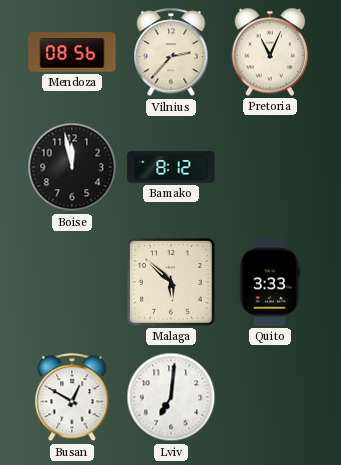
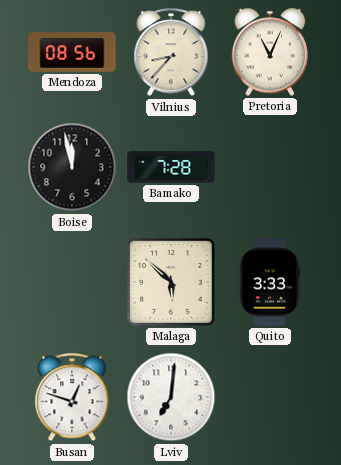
Vilnius: 2:37 -> 8:37 (171, 53)
Bamako: 8:12 -> 7:28 (171, 167)
Busan: 12:50 -> 12:48 (72, 398)
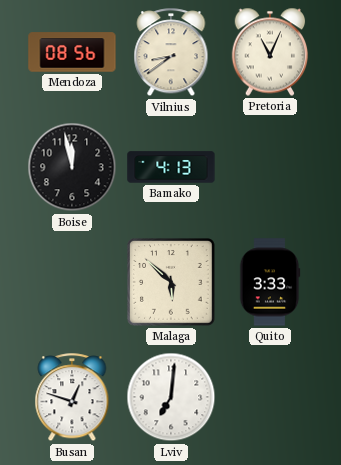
Vilnius: 8:37 -> 8:39 (171, 53)
Bamako: 7:28 -> 4:13 (171, 167)
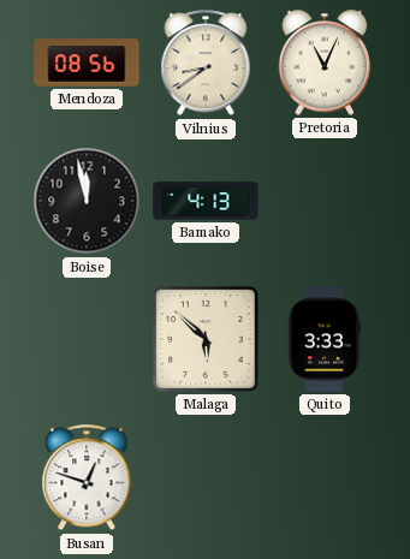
Lviv: 7:01 -> none (171, 397)
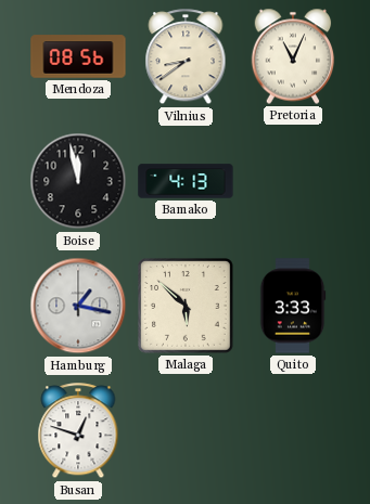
Hamburg: none -> 1:17 (78, 306)
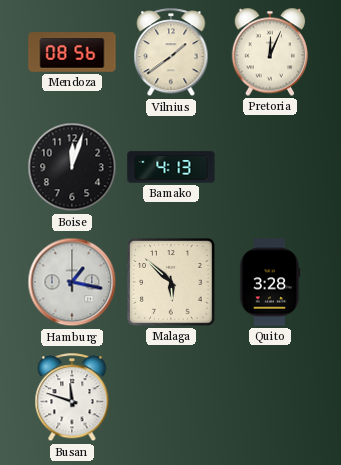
Vilnius: 8:39 -> 1:39 (171, 53)
Pretoria: 11:04 -> 12:04 (270, 52)
Boise: 11:58 -> 12:03 (72, 167)
Quito: 3:33 -> 3:28 (270, 282)
Busan: 12:48 -> 11:48 (72, 398)
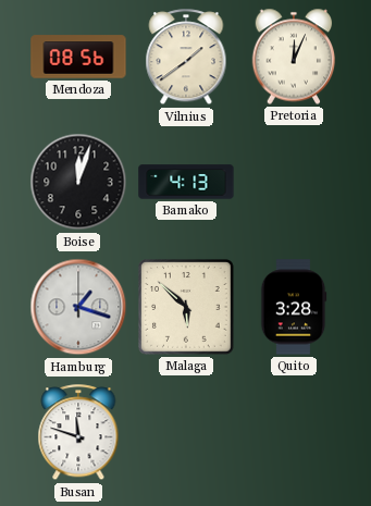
Hamburg: 1:17 -> 1:18 (78, 307)
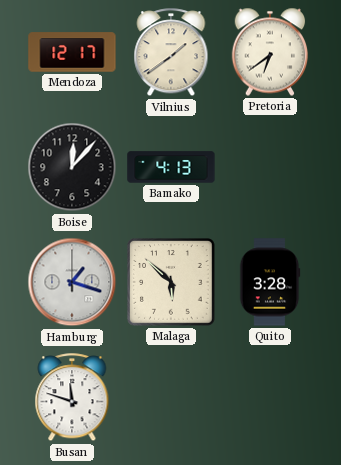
Mendoza: 08:56 -> 12:17 (72, 52)
Pretoria: 12:04 -> 6:39 (270, 52)
Boise: 12:03 -> 12:07 (72, 167)
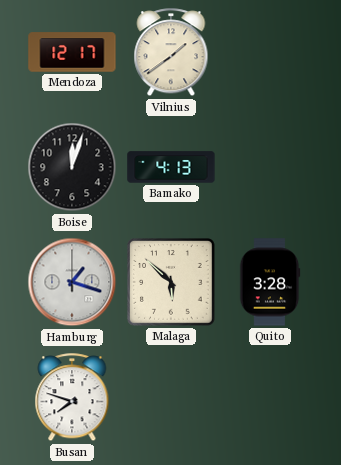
Pretoria: 6:39 -> none (270, 52)
Boise: 12:07 -> 12:03 (72, 167)
Busan: 11:48 -> 7:48 (72, 398)
